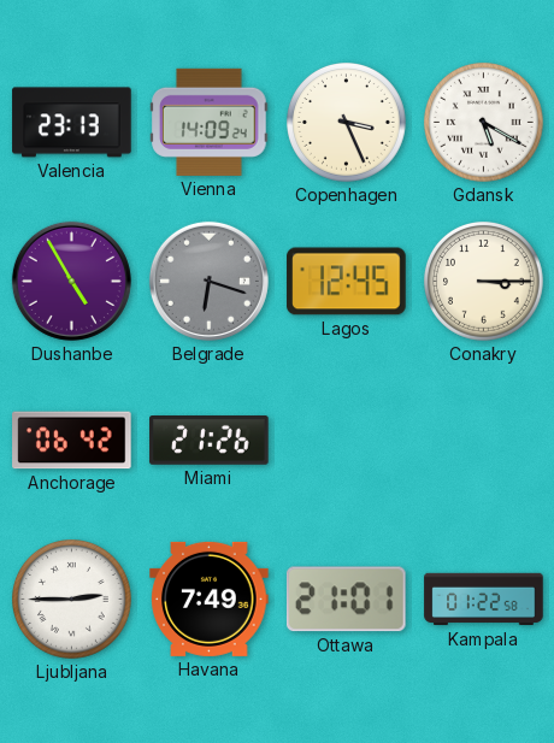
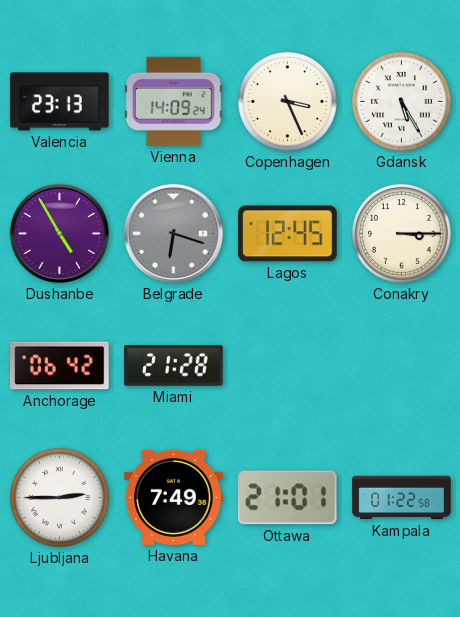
Gdansk: 5:20 -> 5:25 (402, 102)
Miami: 21:26 -> 21:28 (174, 366)
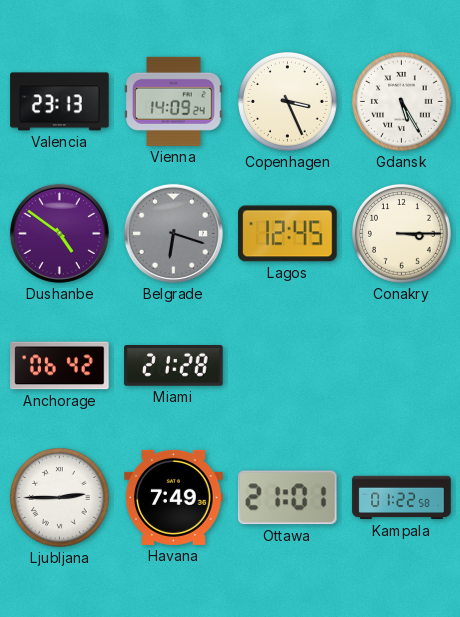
Dushanbe: 4:55 -> 4:51 (59, 233)
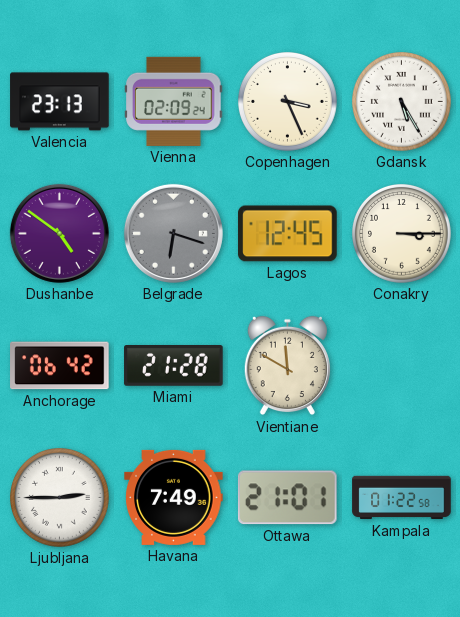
Vienna: 14:09 -> 02:09 (174, 101)
Vientiane: none -> 11:50 (287, 366)
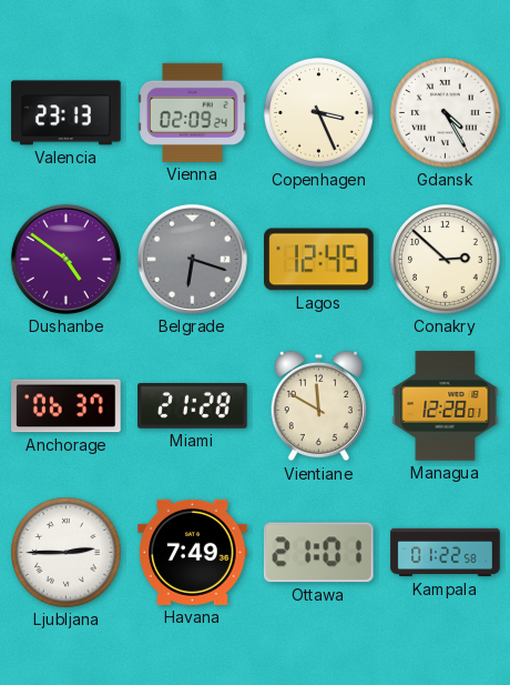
Gdansk: 5:25 -> 4:25 (446, 113)
Conakry: 3:15 -> 2:52 (446, 260)
Anchorage: 06:42 -> 06:37 (67, 406)
Managua: none -> 12:28 (446, 406)
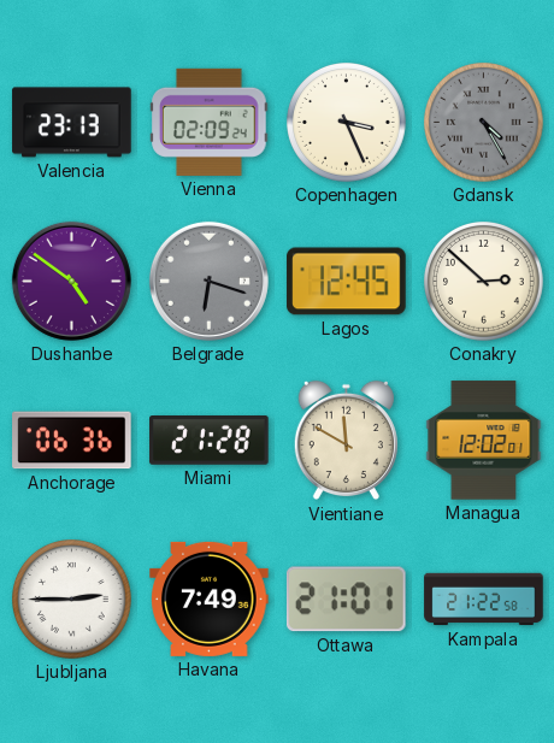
Gdansk dial: white -> grey (484, 123)
Anchorage: 06:37 -> 06:36 (72, 441)
Managua: 12:28 -> 12:02 (484, 441)
Kampala: 01:22 -> 21:22 (484, 600)
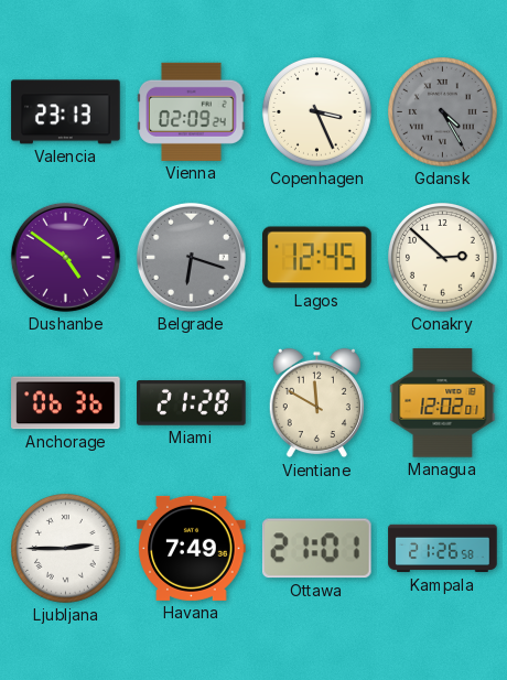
Kampala: 21:22 -> 21:26 (443, 549)
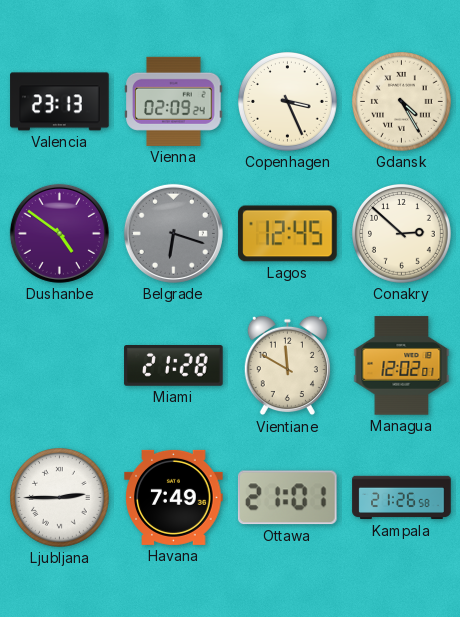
Gdansk dial: grey -> cream (402, 102)
Anchorage: 06:36 -> none (66, 403)
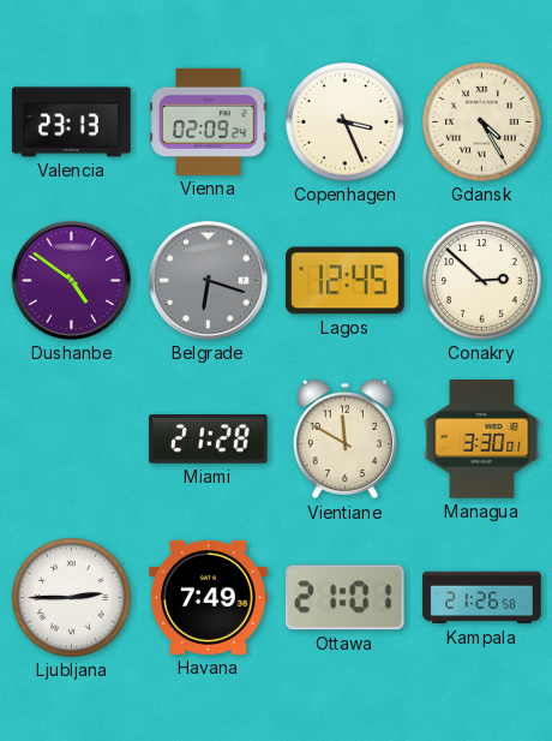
Managua: 12:02 -> 3:30 (482, 440)
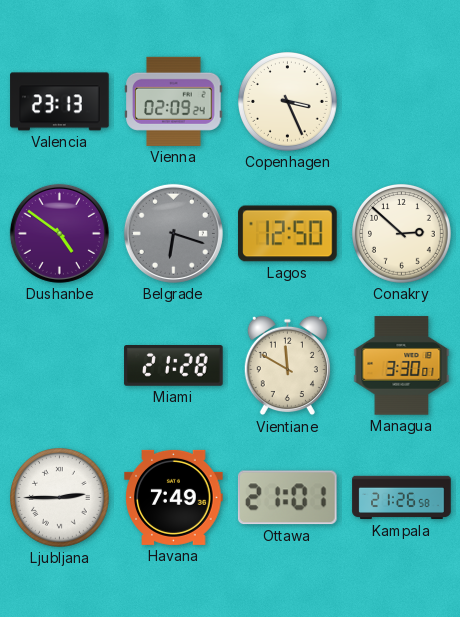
Gdansk: 4:25 -> none (482, 122)
Lagos: 12:45 -> 12:50 (288, 234)
